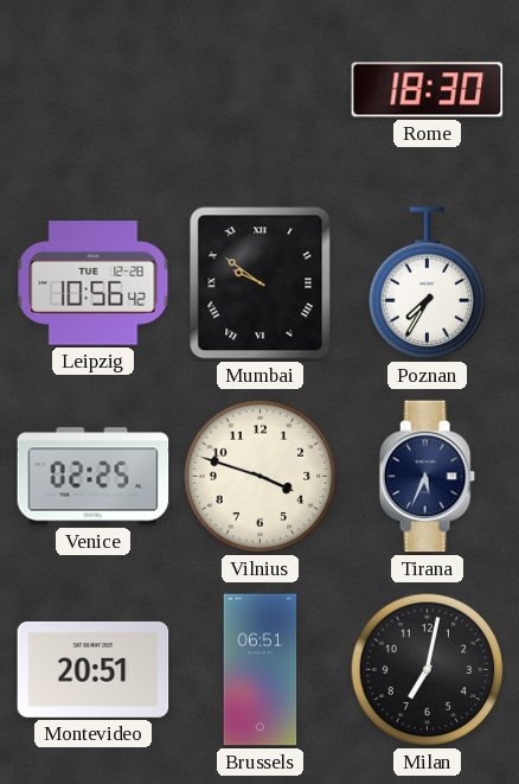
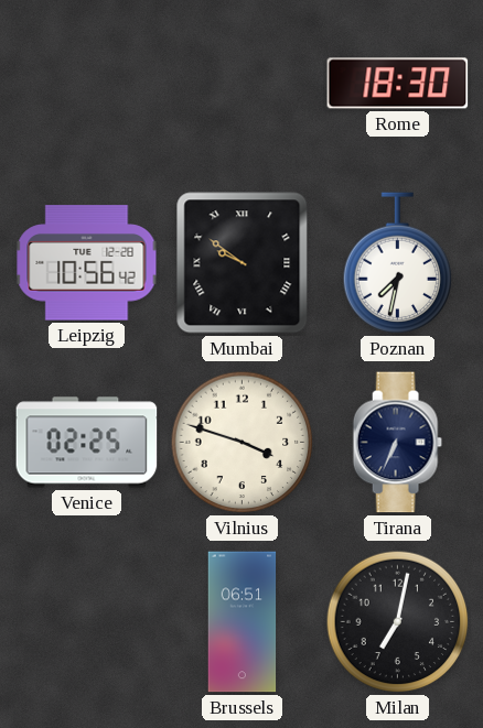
Poznan: 7:35 -> 7:32 (398, 263)
Tirana: 5:34 -> 6:34 (397, 443)
Montevideo: 20:51 -> none (94, 669)
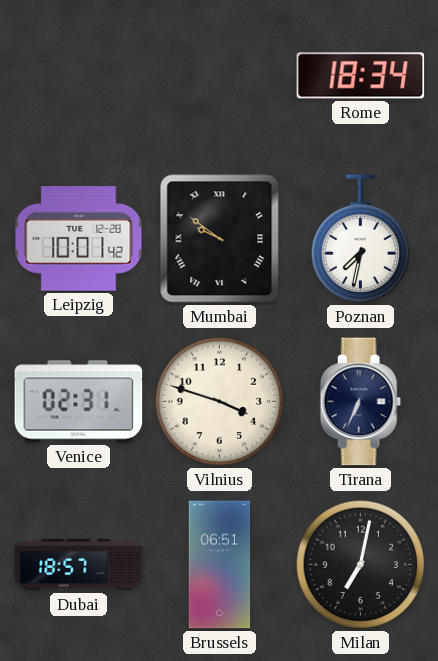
Rome: 18:30 -> 18:34 (361, 76)
Leipzig: 10:56 -> 10:01 (79, 239)
Venice: 02:25 -> 02:31 (79, 402)
Dubai: none -> 18:57 (79, 565)
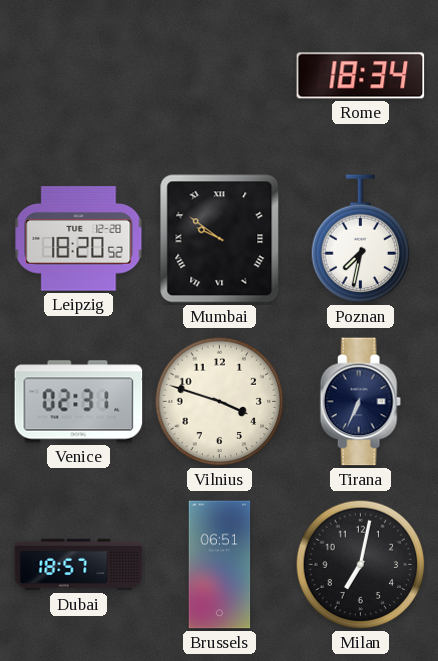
Leipzig: 10:01 -> 18:20 (79, 239)
